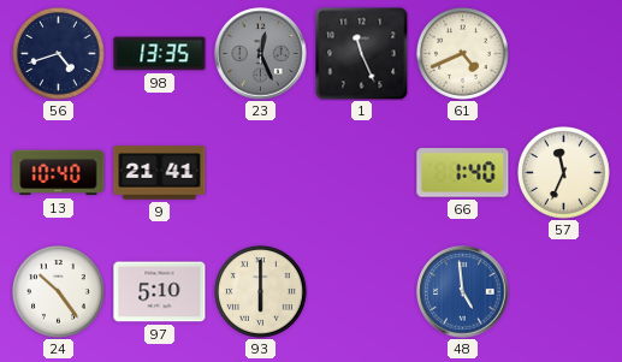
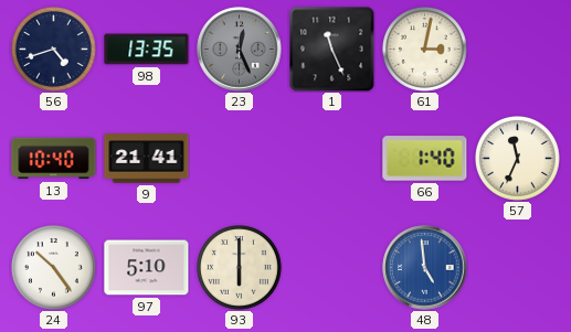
61: 4:41 -> 3:02 (425, 50)
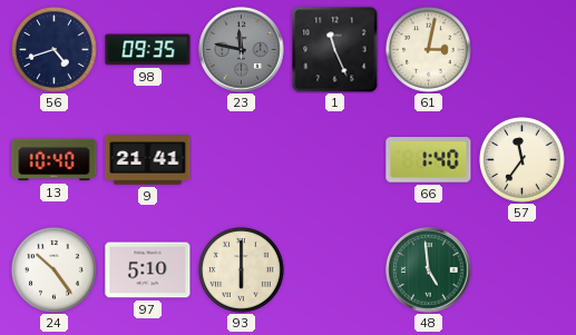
98: 13:35 -> 09:35 (148, 50)
23: 12:26 -> 11:47 (242, 50)
57: 11:34 -> 11:36 (523, 160)
48 dial: blue -> green (429, 270)
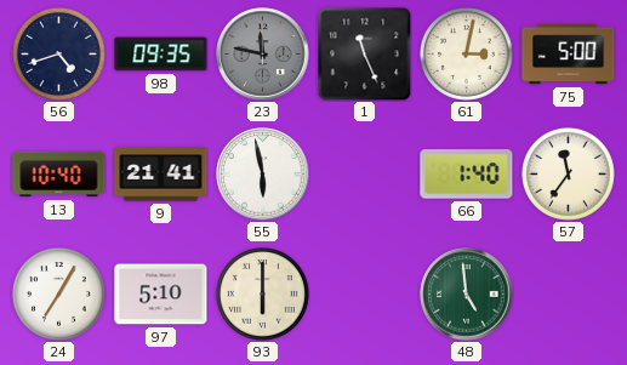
75: none -> 5:00 (569, 55)
55: none -> 5:58 (263, 175)
24: 10:24 -> 7:05 (59, 295)
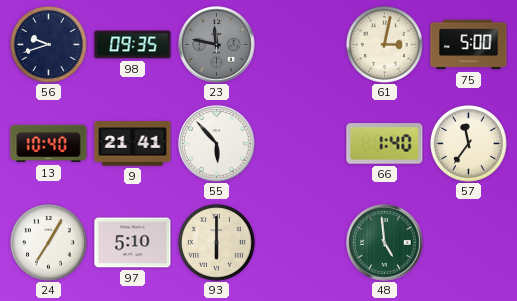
56: 4:42 -> 9:42 (49, 45)
1: 11:26 -> none (364, 53)
55: 5:58 -> 5:53 (217, 144)
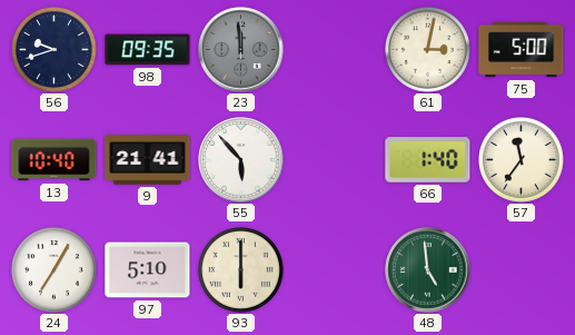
23: 11:47 -> 11:59 (241, 50)
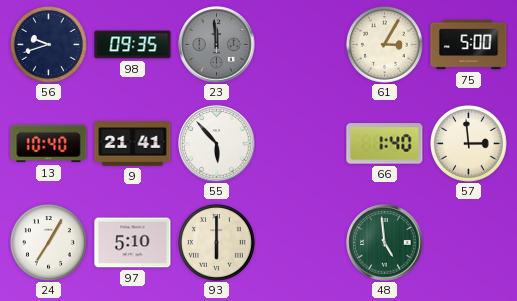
61: 3:02 -> 3:05 (385, 45)
57: 11:36 -> 2:59 (469, 144)
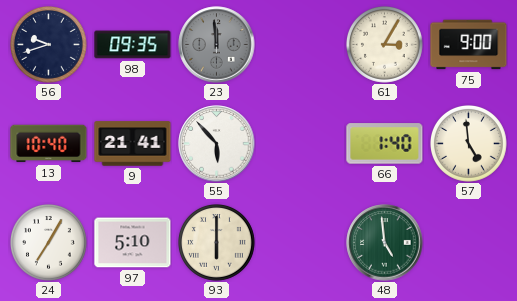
75: 5:00 -> 9:00 (469, 45)
57: 2:59 -> 4:59 (469, 144)
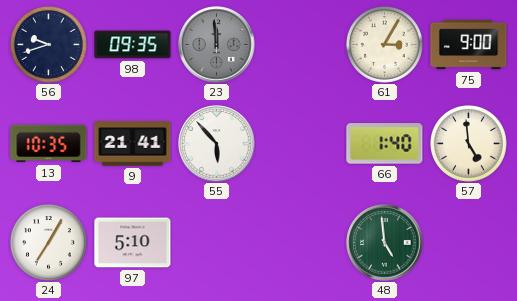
13: 10:40 -> 10:35 (49, 144)
93: 6:00 -> none (217, 243)
